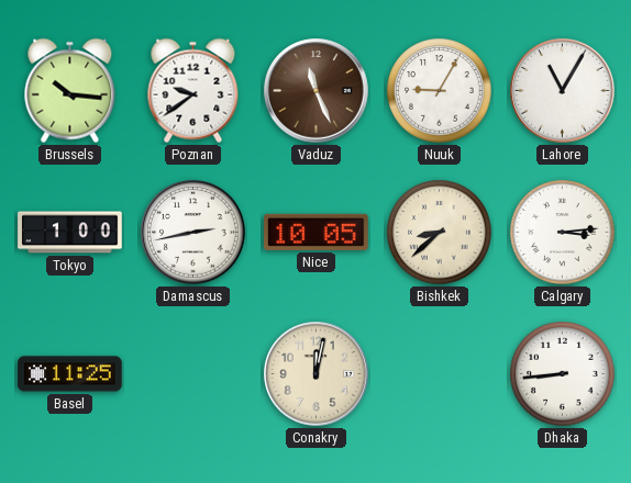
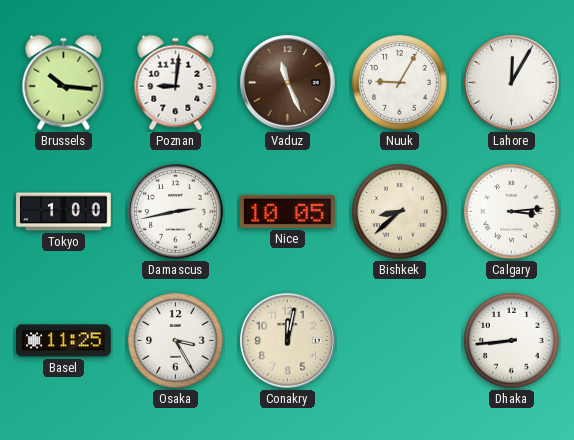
Poznan: 9:39 -> 9:01 (176, 83)
Lahore: 11:05 -> 12:05 (512, 83)
Osaka: none -> 3:25 (176, 341)
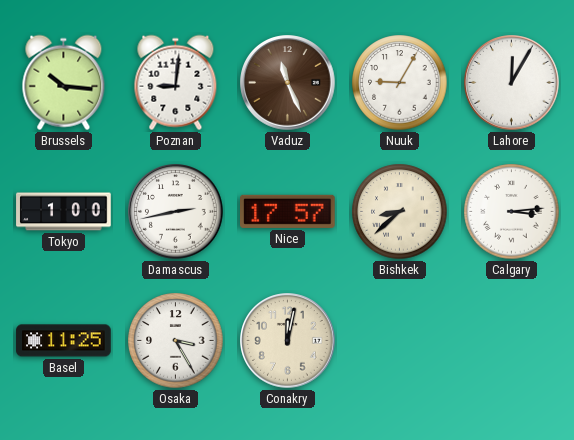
Nice: 10:05 -> 17:57 (288, 211)
Dhaka: 8:44 -> none (512, 341)
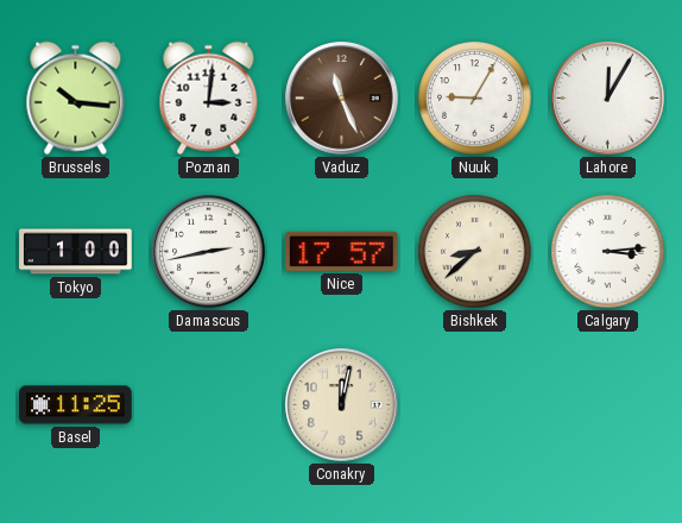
Poznan: 9:01 -> 3:01 (209, 99)
Osaka: 3:25 -> none (176, 341)
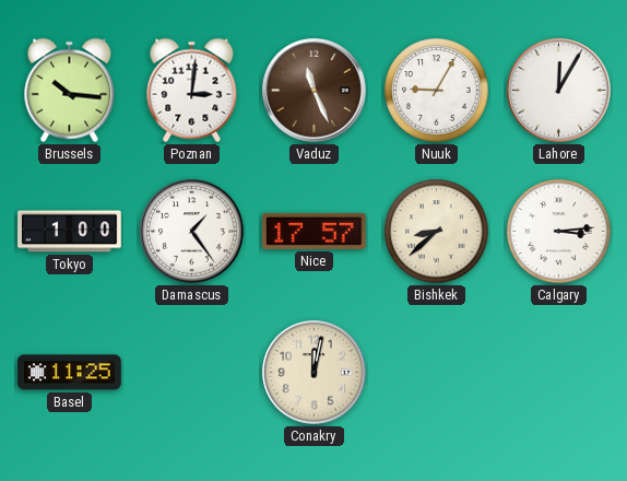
Damascus: 2:43 -> 1:24 (192, 232)
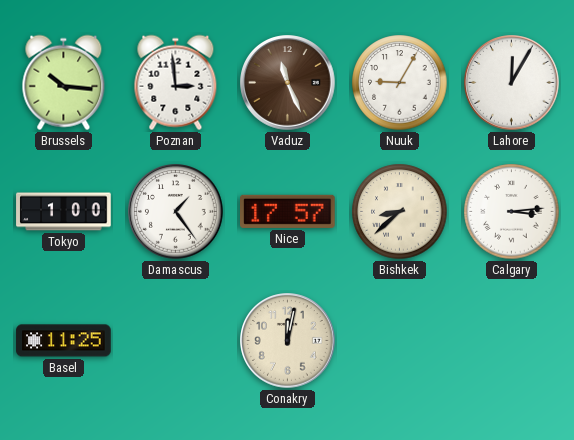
Poznan: 3:01 -> 2:59 (176, 83)
